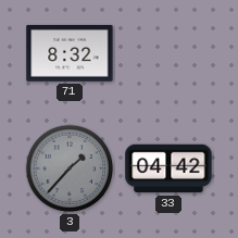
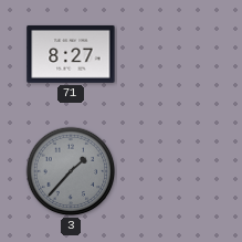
71: 8:32 -> 8:27 (71, 54)
33: 04:42 -> none (168, 168)
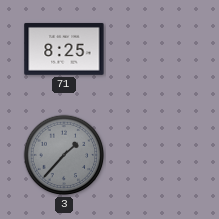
71: 8:27 -> 8:25 (64, 49)
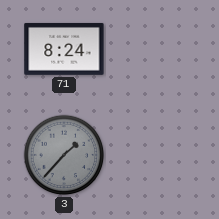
71: 8:25 -> 8:24 (64, 49)
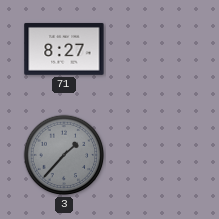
71: 8:24 -> 8:27 (64, 49)
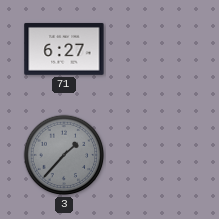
71: 8:27 -> 6:27 (64, 49)
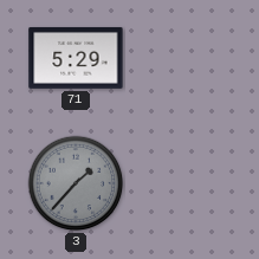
71: 6:27 -> 5:29 (76, 58)
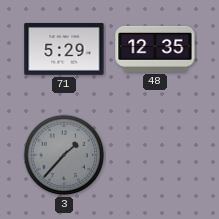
48: none -> 12:35 (155, 49)
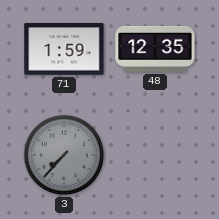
71: 5:29 -> 1:59 (64, 49)
3: 1:37 -> 7:37 (64, 155)
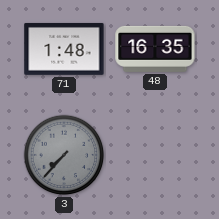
71: 1:59 -> 1:48 (64, 49)
48: 12:35 -> 16:35 (155, 49)
